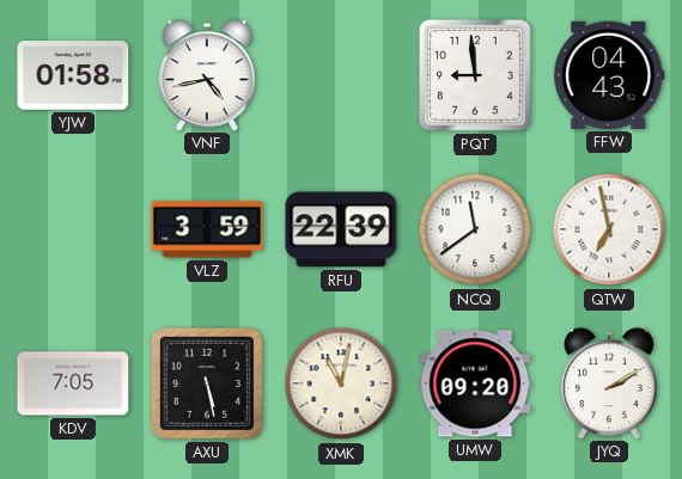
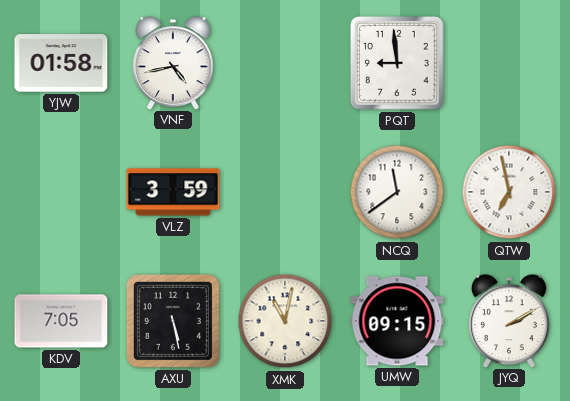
FFW: 04:43 -> none (609, 75)
RFU: 22:39 -> none (341, 229)
UMW: 09:20 -> 09:15 (397, 321)
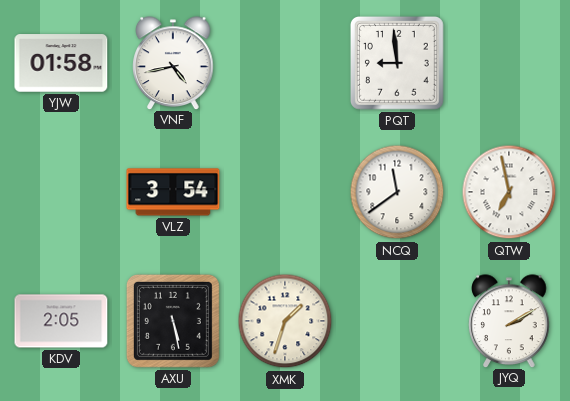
VLZ: 3:59 -> 3:54 (173, 192)
KDV: 7:05 -> 2:05 (61, 321)
XMK: 11:02 -> 1:33 (285, 321)
UMW: 09:15 -> none (397, 321)
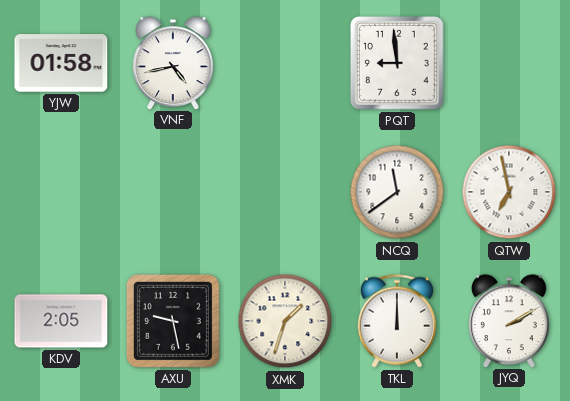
VLZ: 3:54 -> none (173, 192)
AXU: 5:28 -> 9:28 (173, 321)
TKL: none -> 12:00 (397, 321)
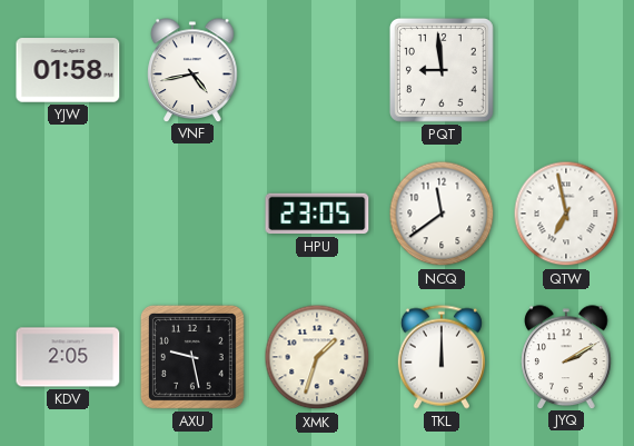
HPU: none -> 23:05 (317, 214)
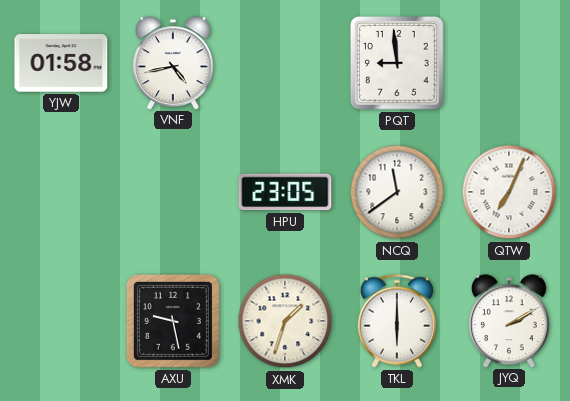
QTW: 6:58 -> 7:04 (509, 192)
KDV: 2:05 -> none (68, 357)
TKL: 12:00 -> 6:00 (397, 321)
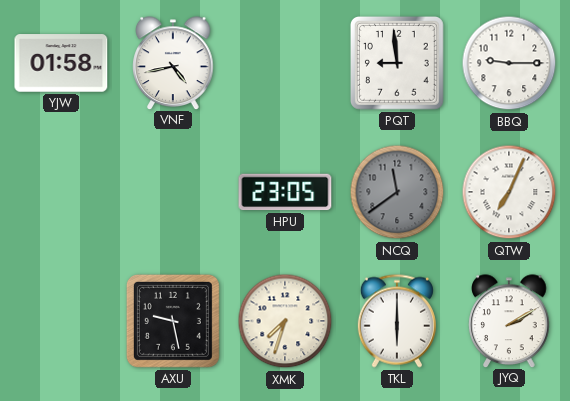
BBQ: none -> 9:15 (509, 63)
NCQ dial: white -> grey (397, 192)
XMK: 1:33 -> 7:33 (285, 321)
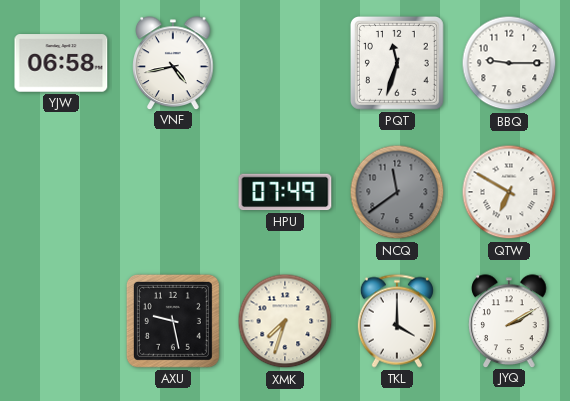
YJW: 01:58 -> 06:58 (61, 63)
PQT: 8:59 -> 11:33 (397, 63)
HPU: 23:05 -> 07:49 (285, 192)
QTW: 7:04 -> 6:50 (509, 192)
TKL: 6:00 -> 4:00 (397, 321)
